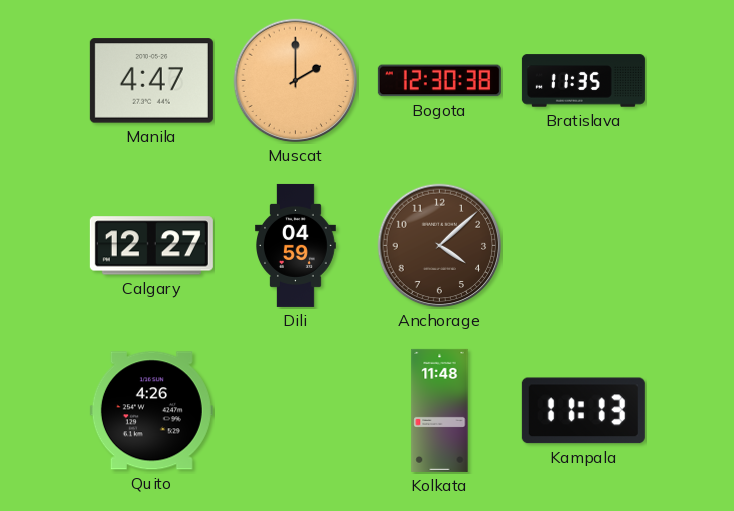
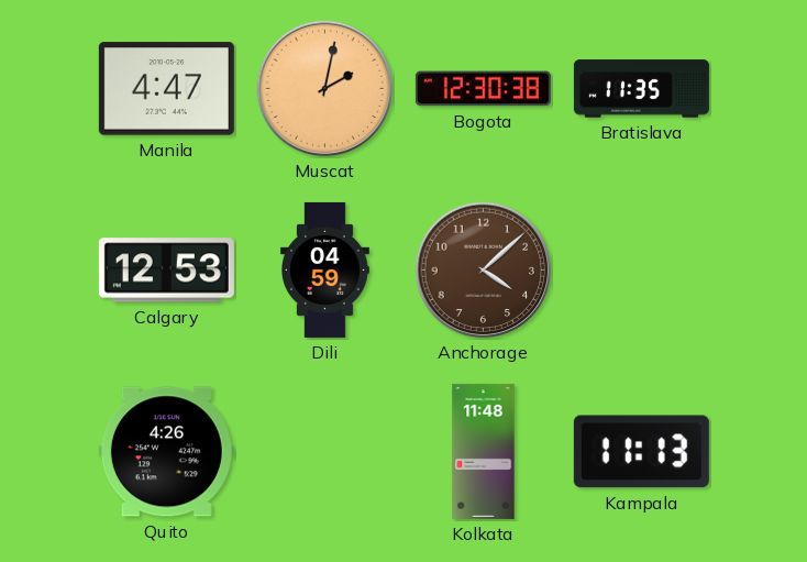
Muscat: 2:00 -> 2:02 (325, 89)
Calgary: 12:27 -> 12:53 (166, 271)
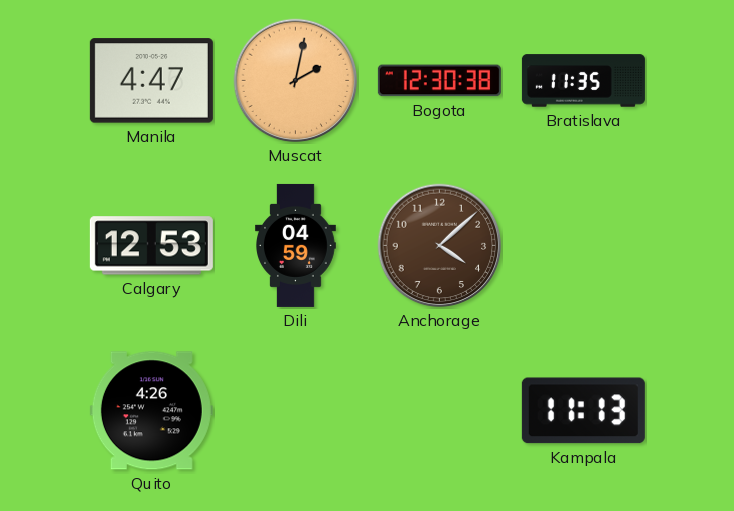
Kolkata: 11:48 -> none (484, 451)
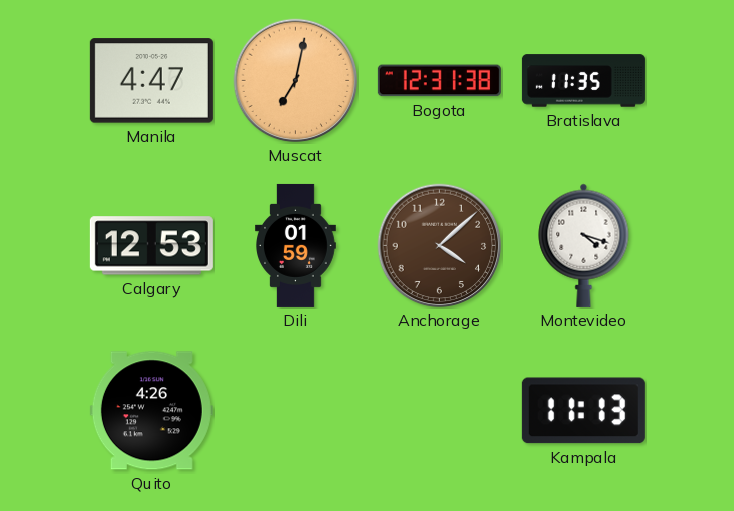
Muscat: 2:02 -> 7:02 (296, 81)
Bogota: 12:30 -> 12:31 (439, 81)
Dili: 04:59 -> 01:59 (296, 245)
Montevideo: none -> 4:18 (584, 245)
